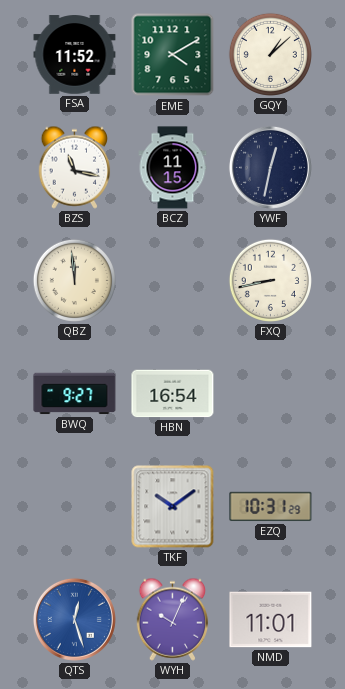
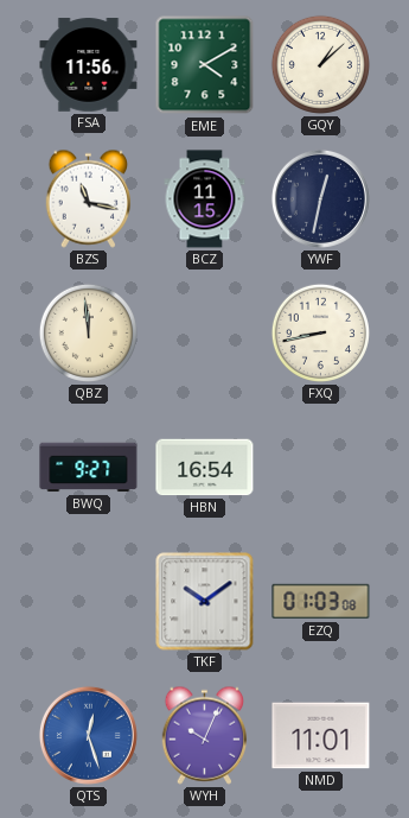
FSA: 11:52 -> 11:56 (89, 65)
EZQ: 10:31 -> 01:03 (321, 602)
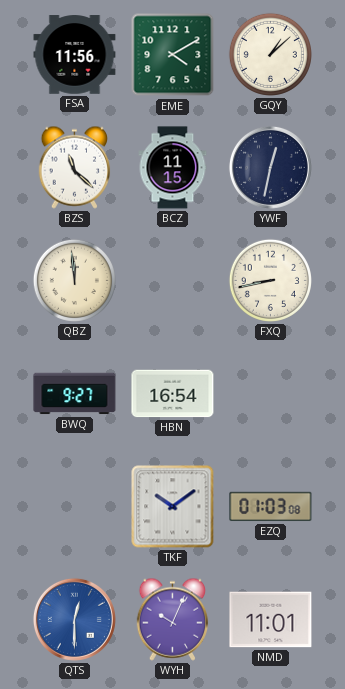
BZS: 11:17 -> 11:22 (75, 167)
QTS: 12:27 -> 12:30 (74, 619)
